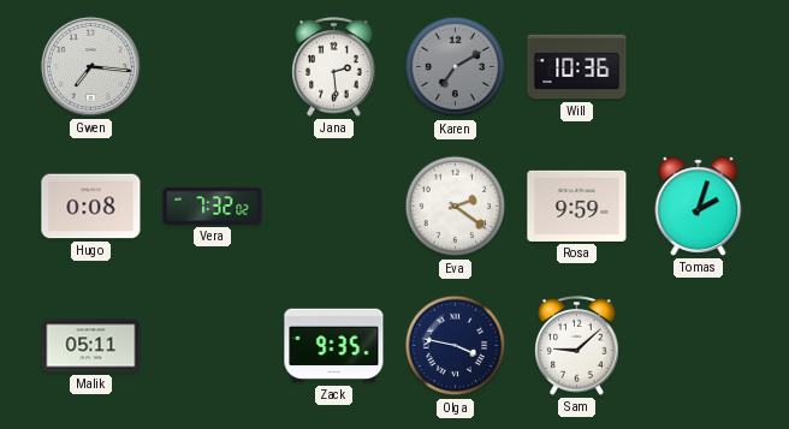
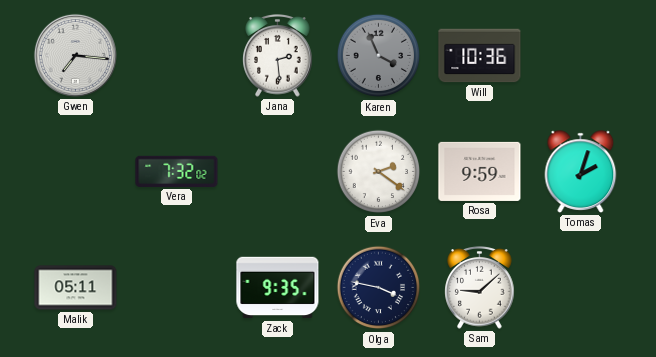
Karen: 7:10 -> 3:56 (379, 56)
Hugo: 0:08 -> none (91, 207)
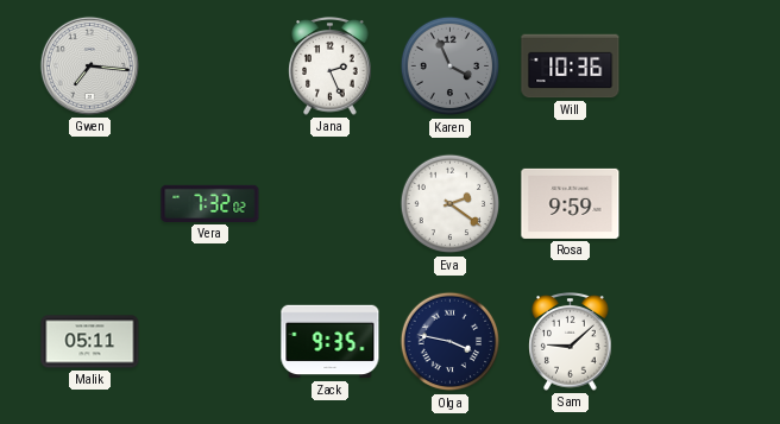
Jana: 2:29 -> 2:26 (331, 67)
Tomas: 2:03 -> none (581, 172)
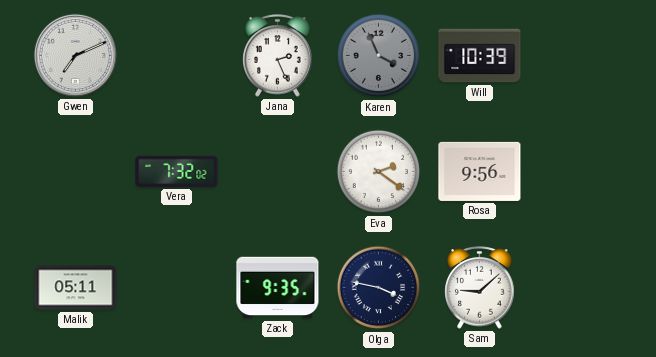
Gwen: 7:16 -> 7:11 (75, 55)
Will: 10:36 -> 10:39 (480, 56)
Rosa: 9:59 -> 9:56 (480, 171)
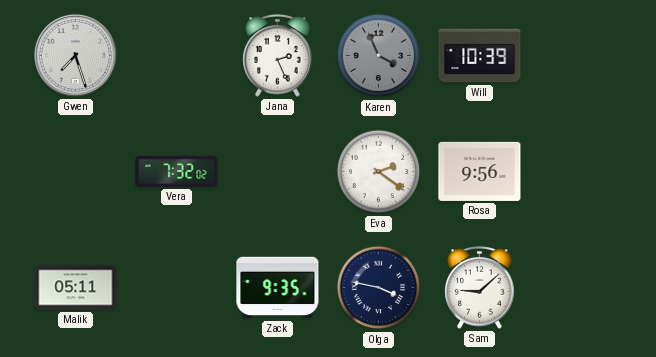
Gwen: 7:11 -> 7:27 (75, 55)
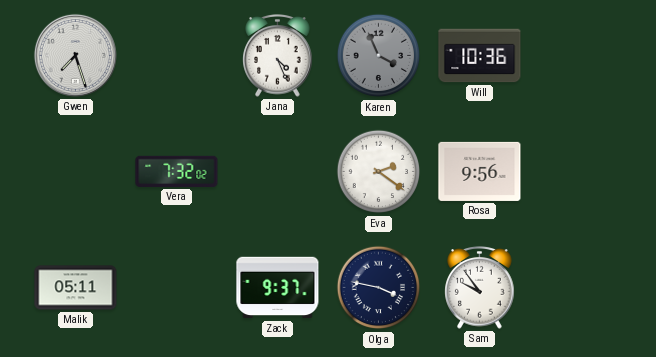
Jana: 2:26 -> 4:26 (278, 56)
Will: 10:39 -> 10:36 (480, 56)
Zack: 9:35 -> 9:37 (278, 288)
Sam: 9:08 -> 9:54 (480, 288)
